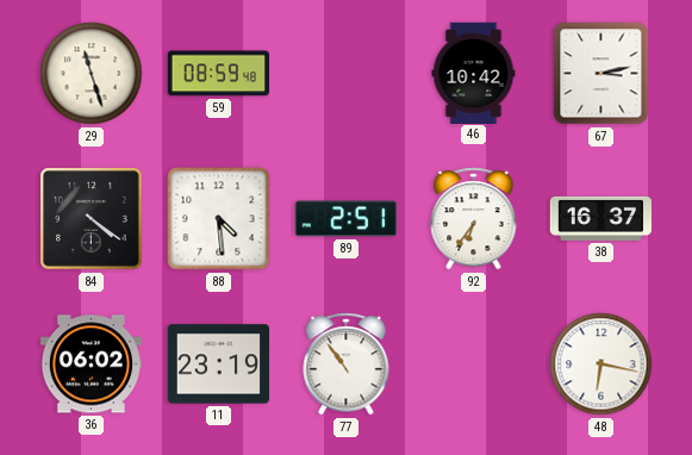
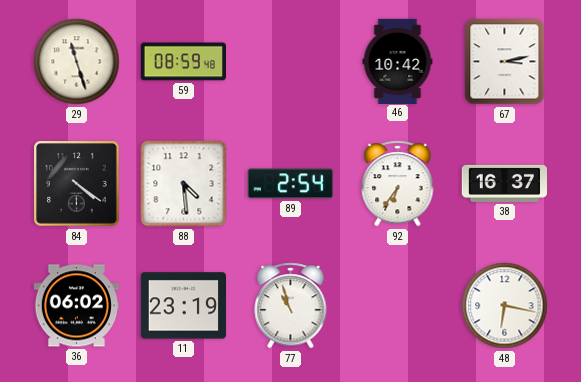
89: 2:51 -> 2:54 (290, 184)
77: 10:54 -> 10:57 (291, 306)
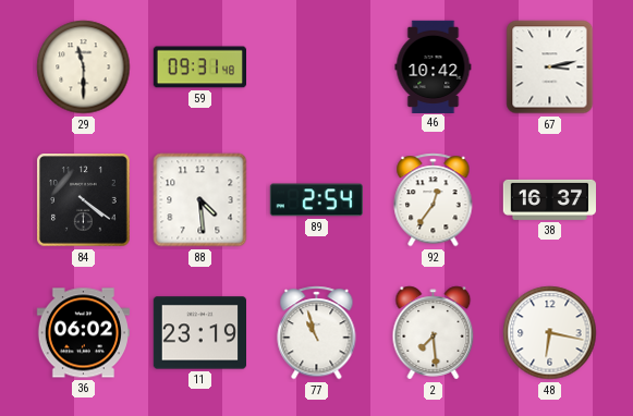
29: 11:27 -> 11:30 (84, 68)
59: 08:59 -> 09:31 (199, 68)
92: 6:36 -> 12:36 (434, 200)
2: none -> 7:29 (434, 333)
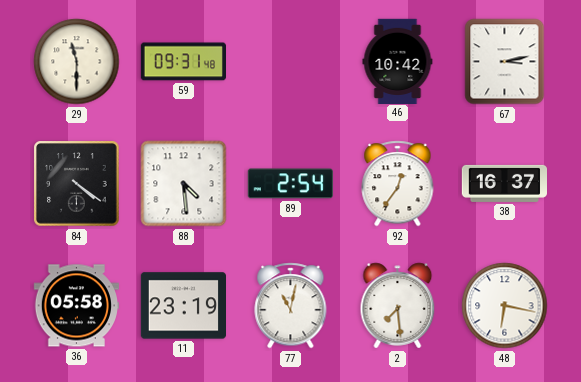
36: 06:02 -> 05:58 (76, 306)
77: 10:57 -> 11:02 (291, 306)
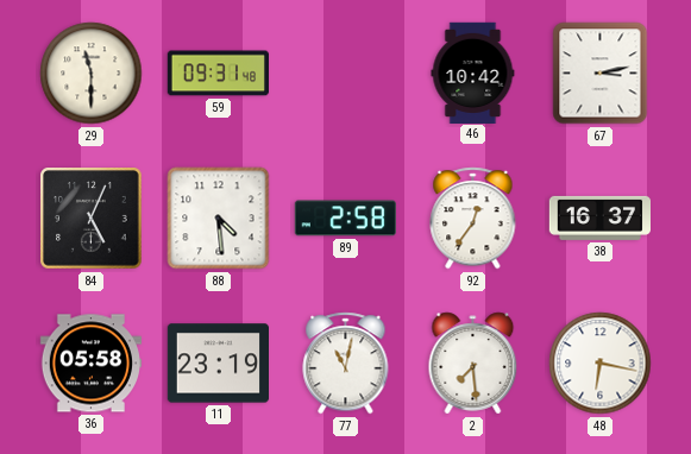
84: 4:21 -> 5:04 (92, 219)
89: 2:54 -> 2:58 (345, 219)
